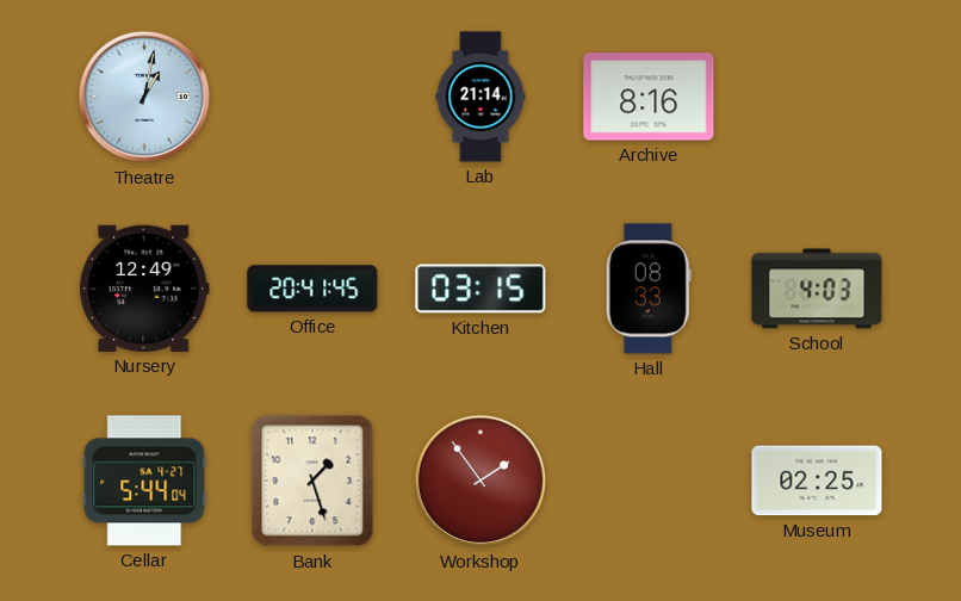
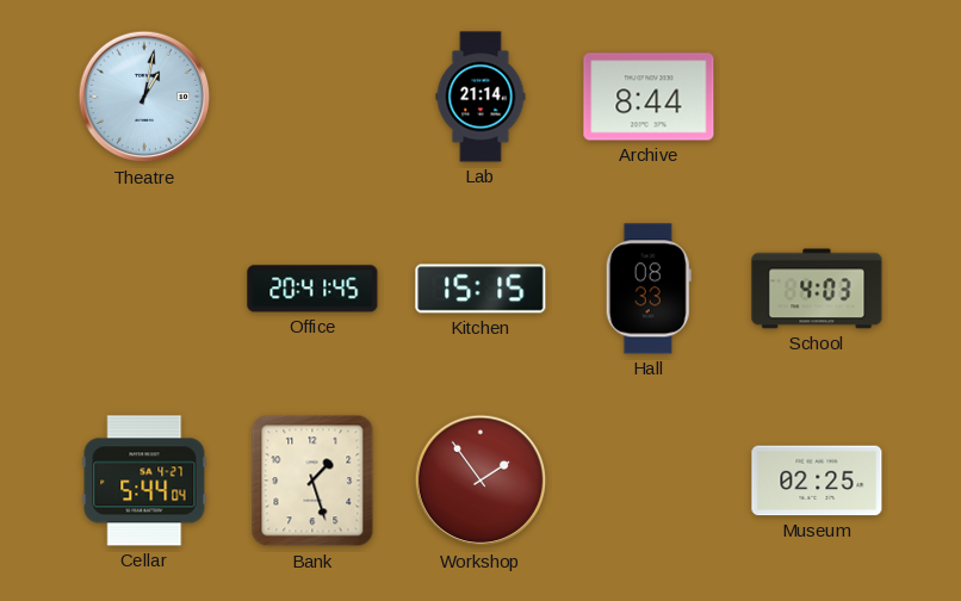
Archive: 8:16 -> 8:44 (649, 97)
Nursery: 12:49 -> none (145, 289)
Kitchen: 03:15 -> 15:15 (480, 289)
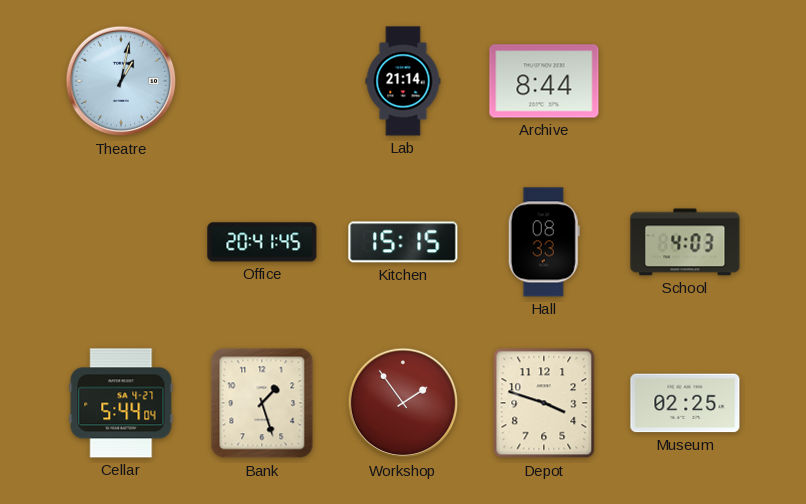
Depot: none -> 3:48 (544, 403)
